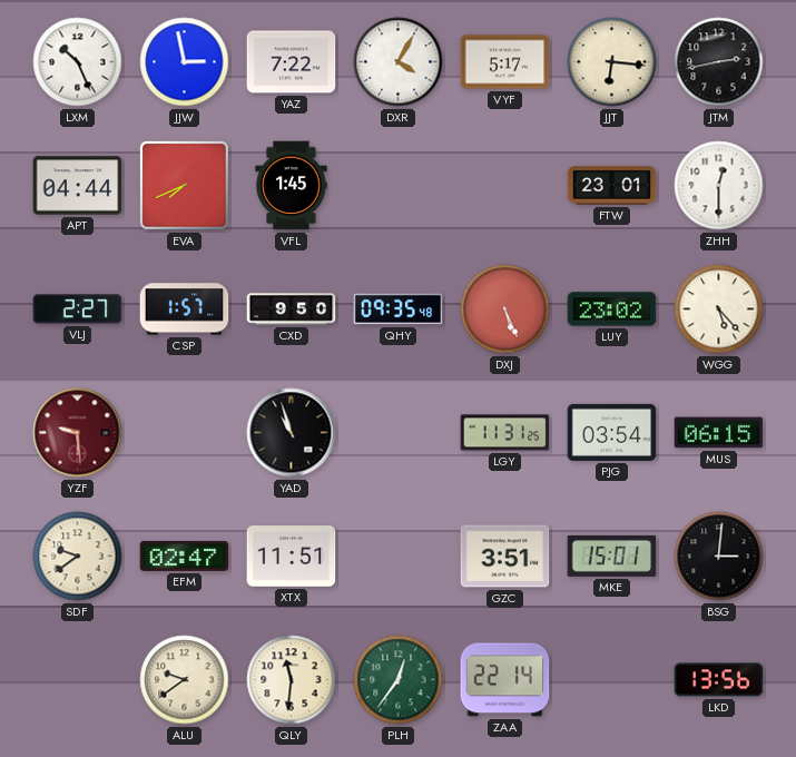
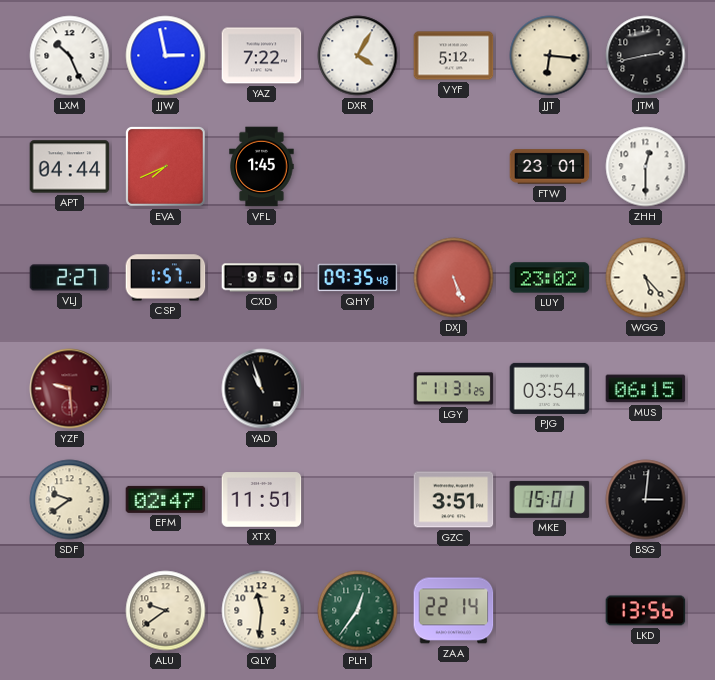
VYF: 5:17 -> 5:12 (454, 56)
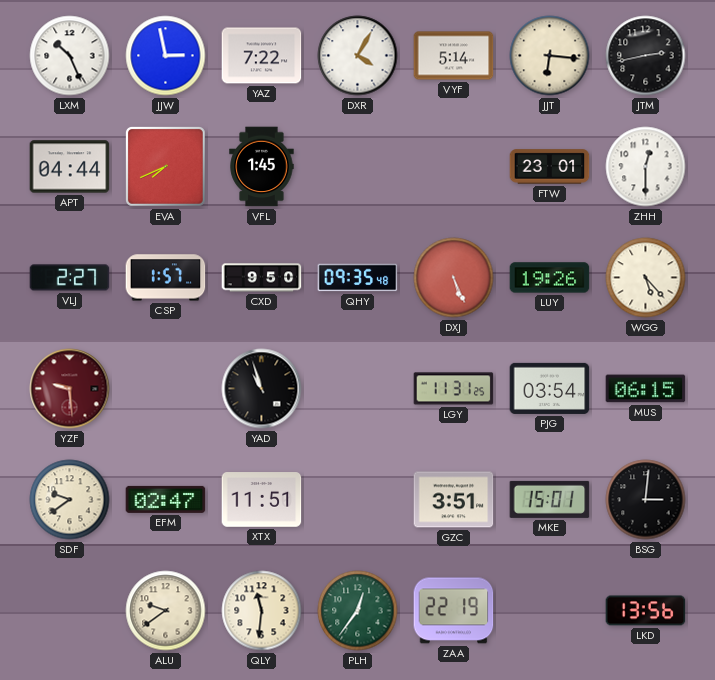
VYF: 5:12 -> 5:14 (454, 56)
LUY: 23:02 -> 19:26 (550, 278)
ZAA: 22:14 -> 22:19 (454, 611)
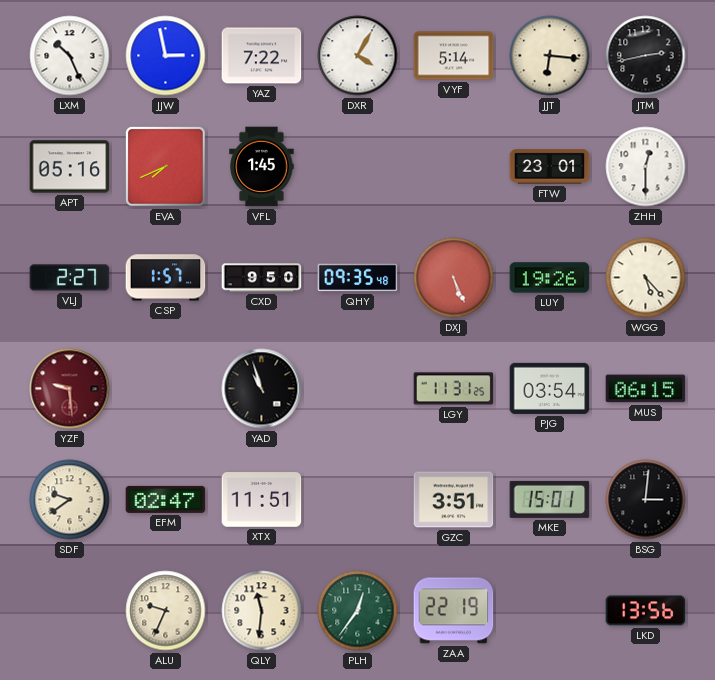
APT: 04:44 -> 05:16 (70, 167)
ALU: 9:39 -> 9:34 (166, 611)
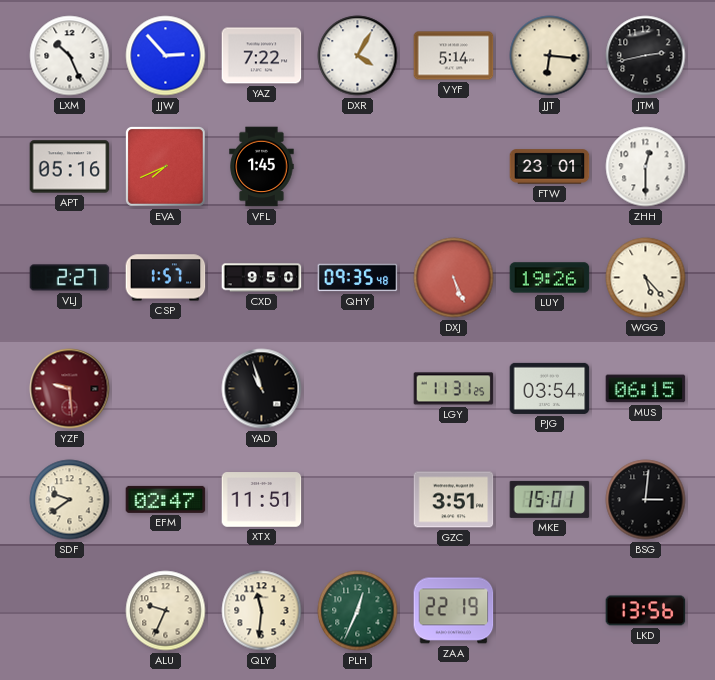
JJW: 2:58 -> 2:53 (166, 56)
PLH: 12:36 -> 12:34 (358, 611)
